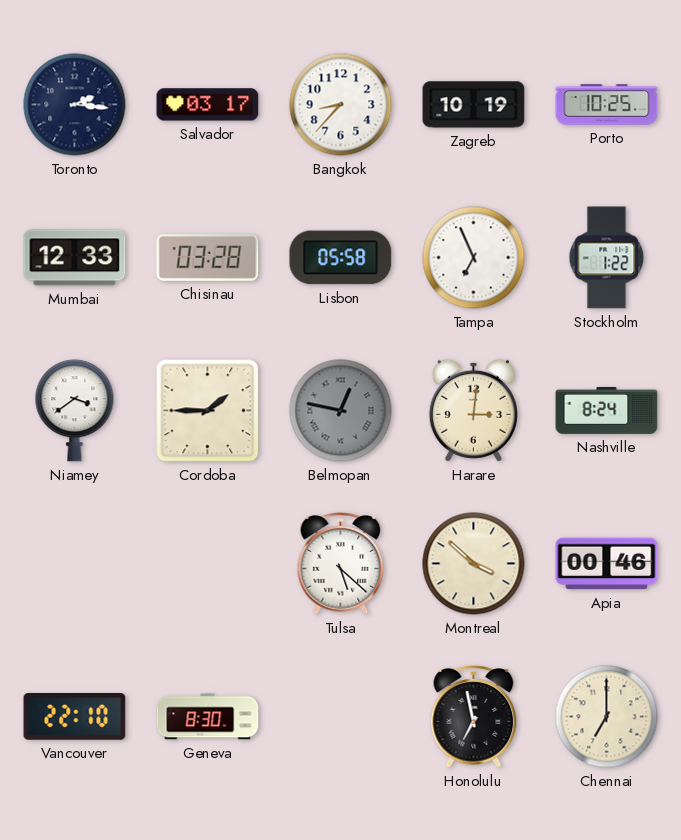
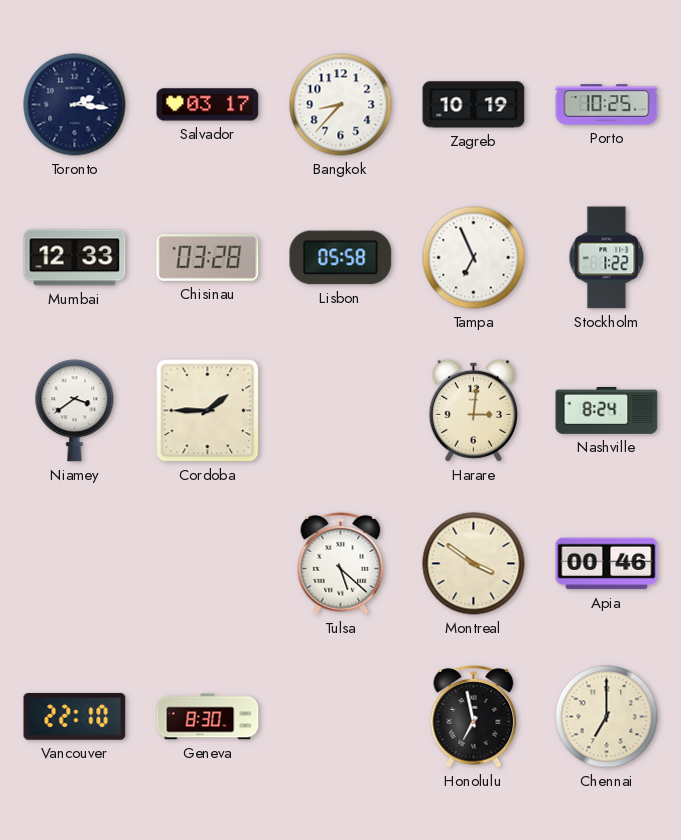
Belmopan: 12:47 -> none (341, 411)
Montreal: 3:52 -> 3:51 (474, 564)
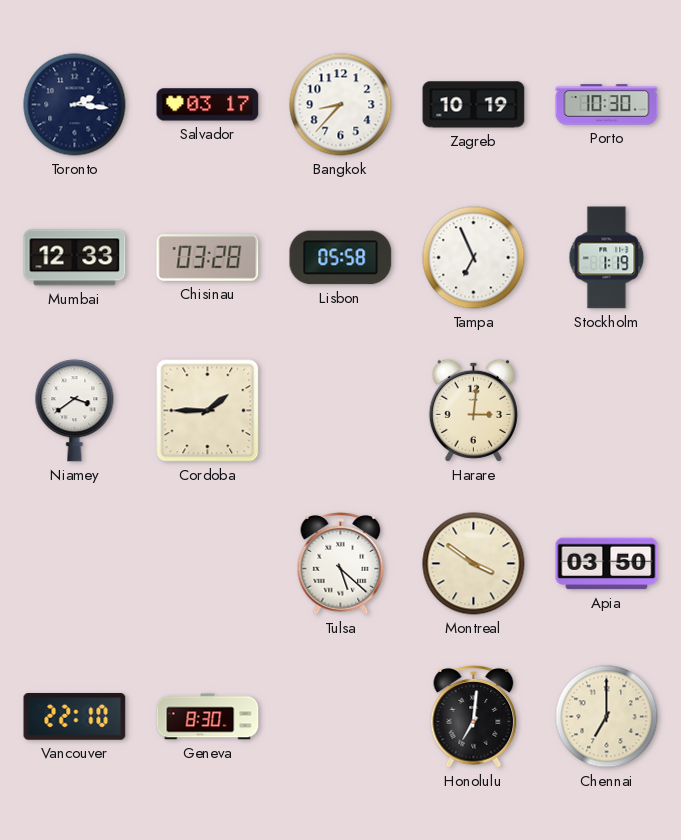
Porto: 10:25 -> 10:30 (607, 105)
Stockholm: 1:22 -> 1:19 (607, 258)
Nashville: 8:24 -> none (607, 410)
Apia: 00:46 -> 03:50 (607, 564)
Honolulu: 6:58 -> 7:01 (474, 717)
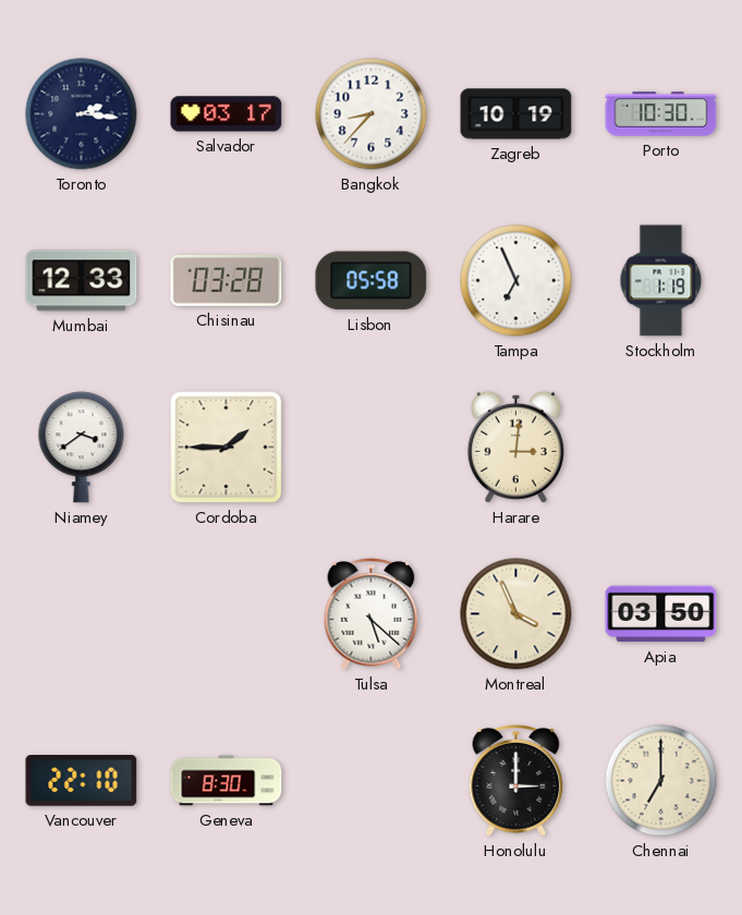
Montreal: 3:51 -> 3:56 (516, 614)
Honolulu: 7:01 -> 3:00 (516, 781)
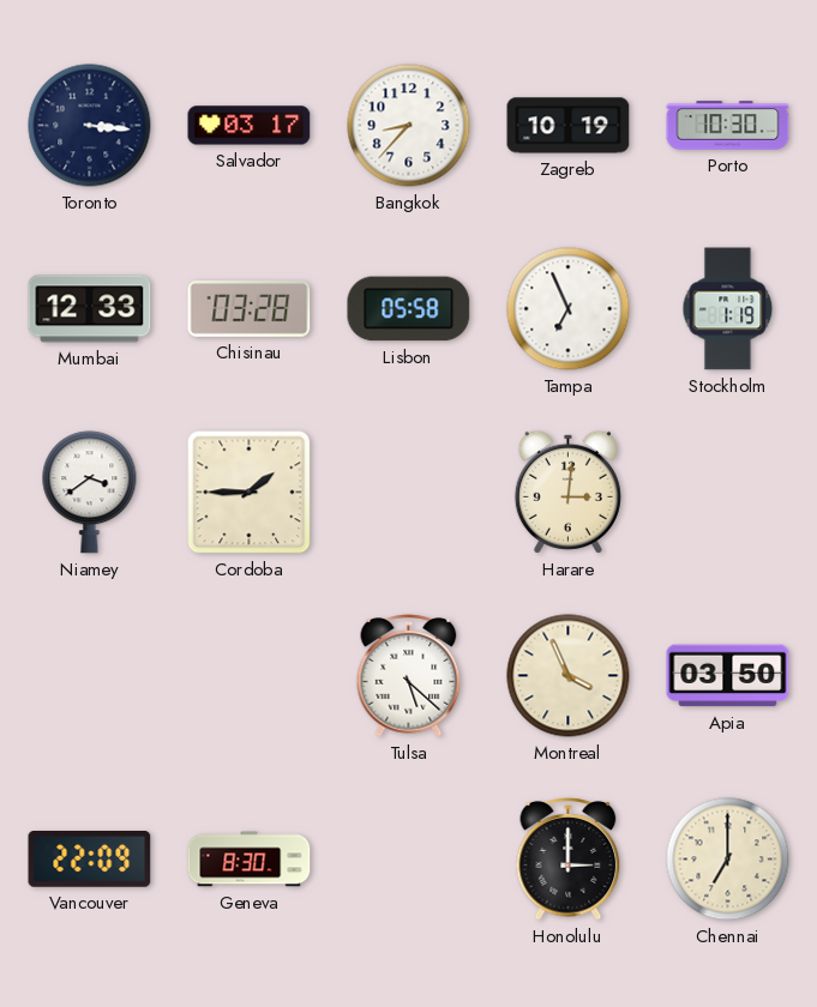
Toronto: 2:16 -> 3:16 (90, 126)
Vancouver: 22:10 -> 22:09 (90, 860)
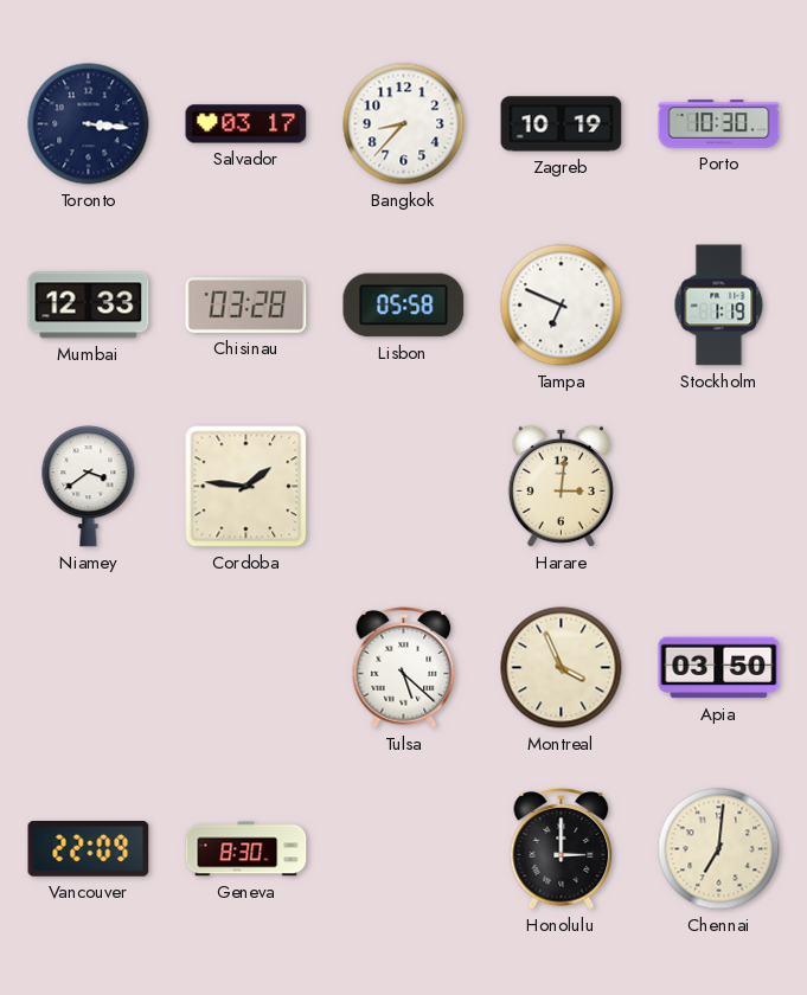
Tampa: 6:56 -> 6:49 (562, 306)
Cordoba: 1:45 -> 1:46 (246, 487)
Chennai: 7:00 -> 7:01 (719, 849)
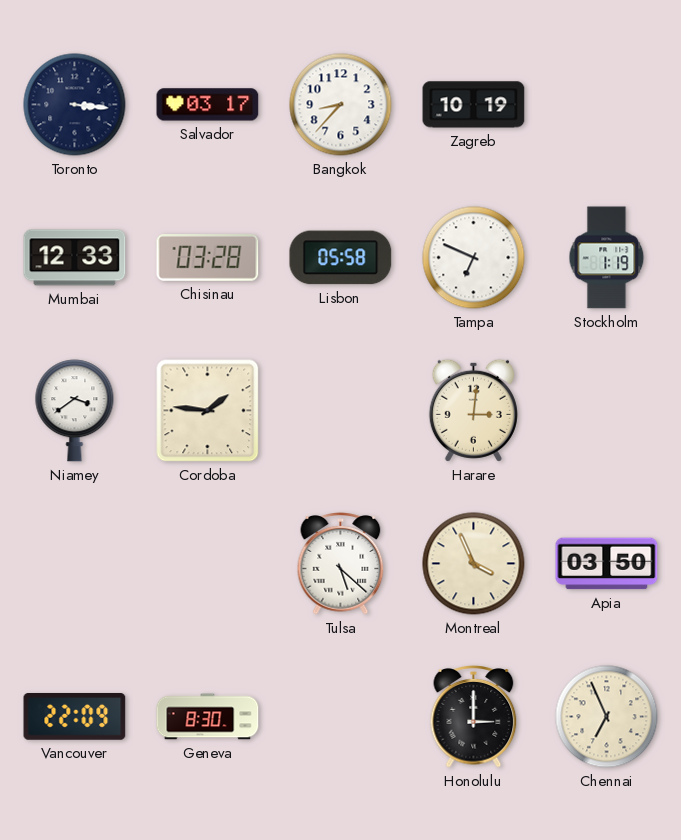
Porto: 10:30 -> none (719, 124)
Chennai: 7:01 -> 6:56 (607, 717)
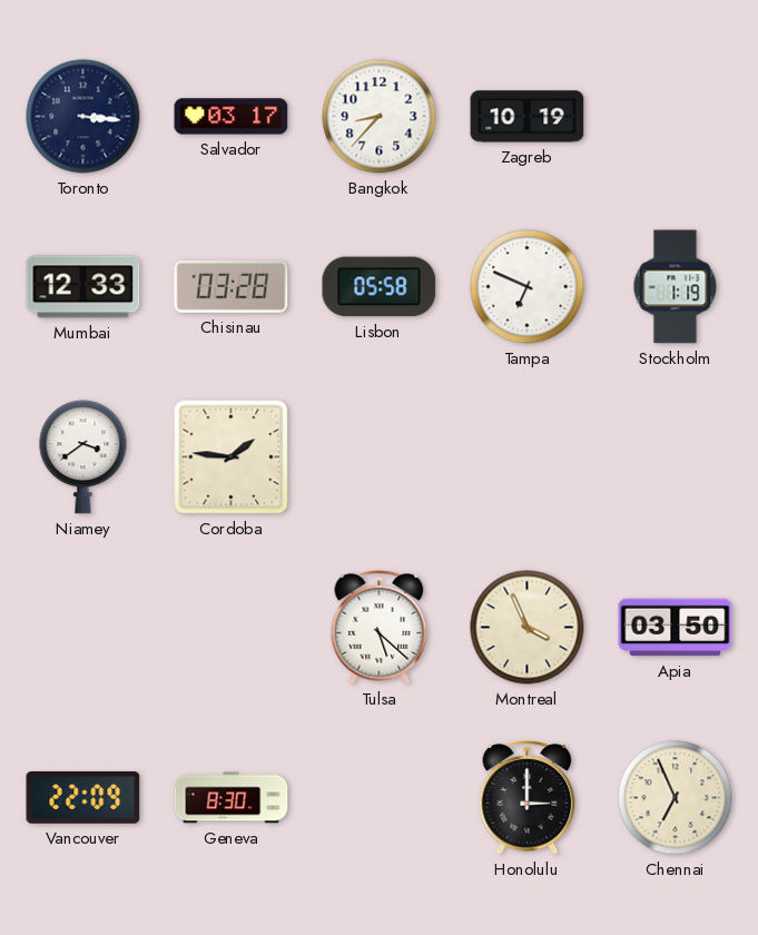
Harare: 3:01 -> none (473, 410)
